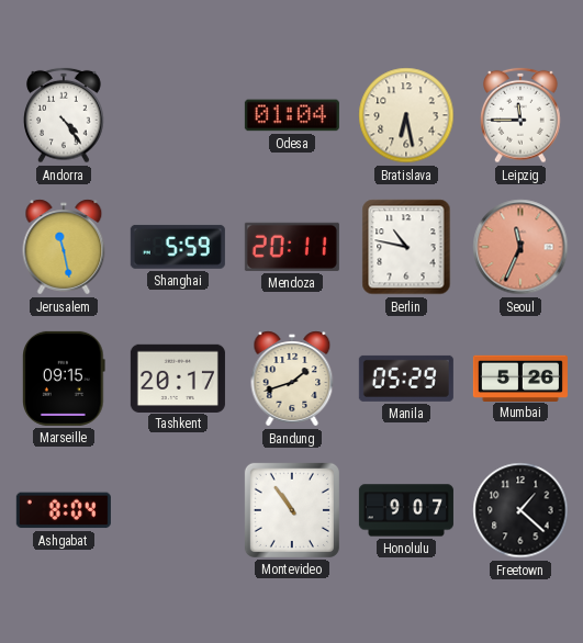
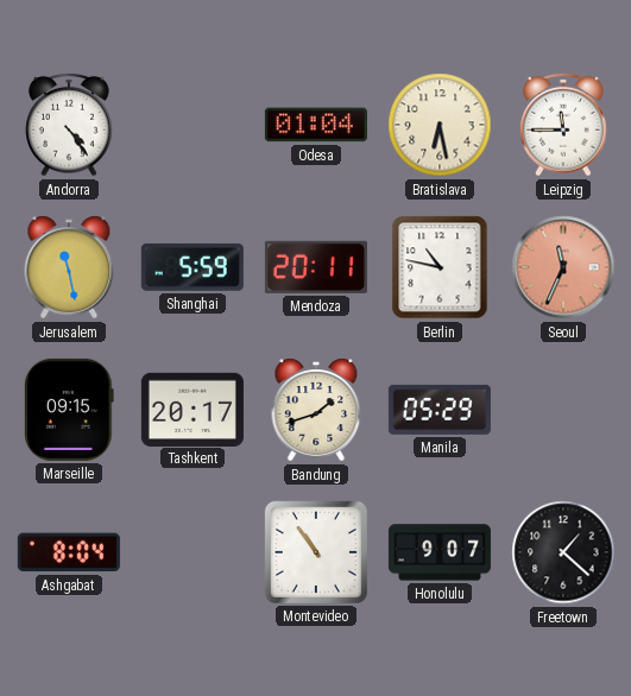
Mumbai: 5:26 -> none (520, 377)
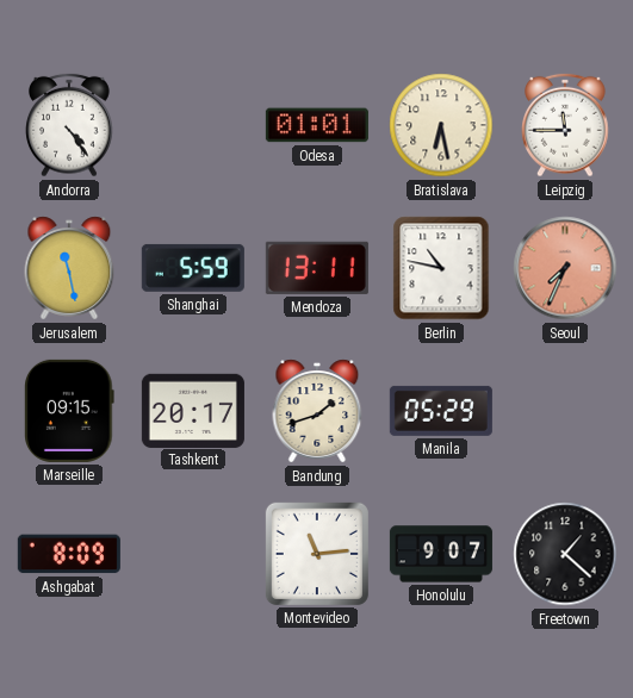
Odesa: 01:04 -> 01:01 (317, 125)
Mendoza: 20:11 -> 13:11 (317, 268)
Seoul: 11:34 -> 7:34 (565, 268)
Ashgabat: 8:04 -> 8:09 (69, 554)
Montevideo: 10:54 -> 11:14 (317, 554)
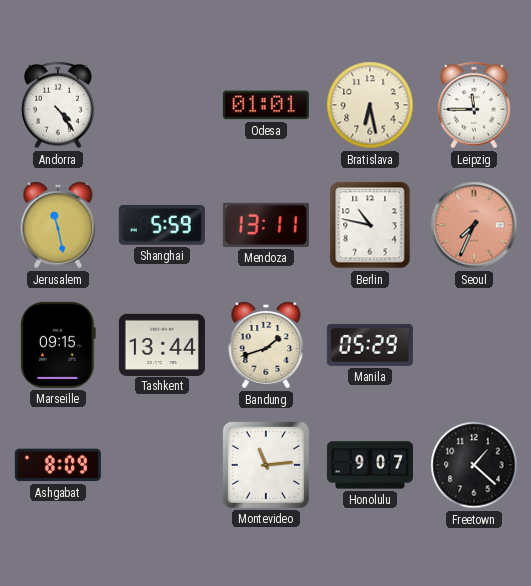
Tashkent: 20:17 -> 13:44 (162, 344)
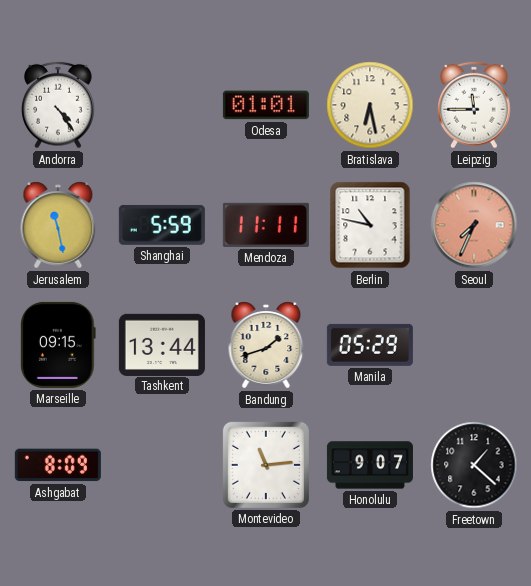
Mendoza: 13:11 -> 11:11 (266, 225)
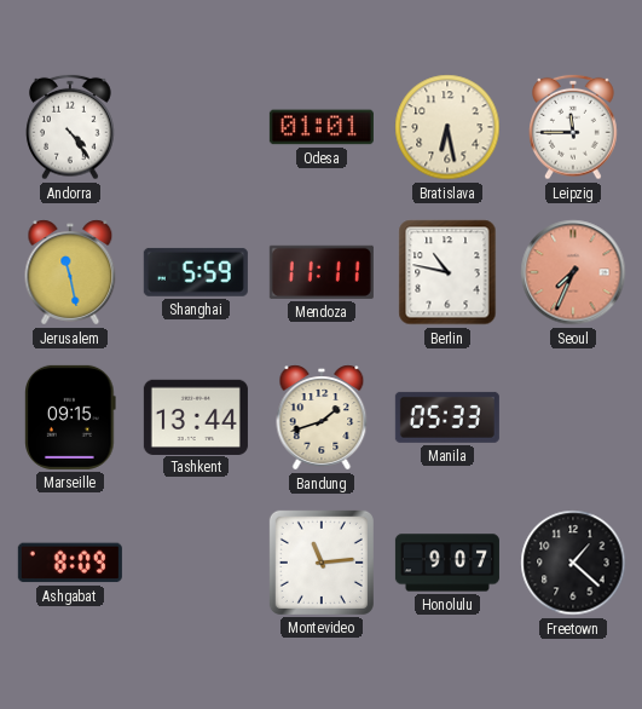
Manila: 05:29 -> 05:33 (447, 417)
